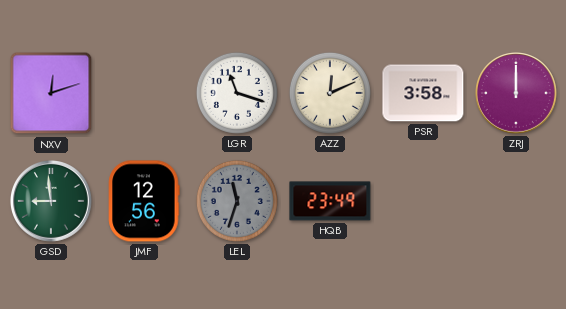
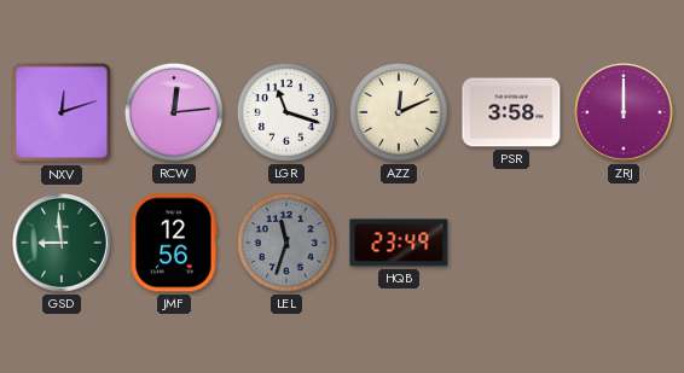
RCW: none -> 12:14 (174, 112)
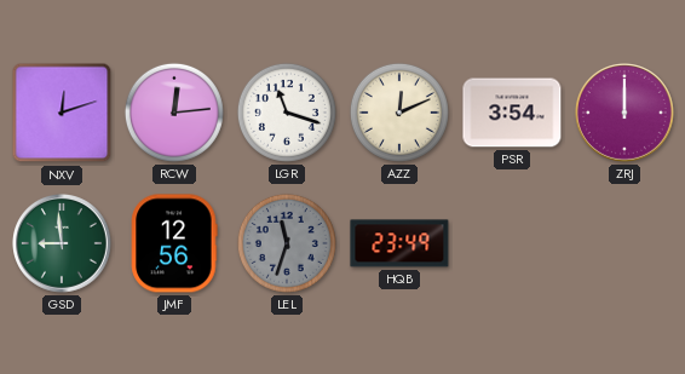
PSR: 3:58 -> 3:54 (512, 113)
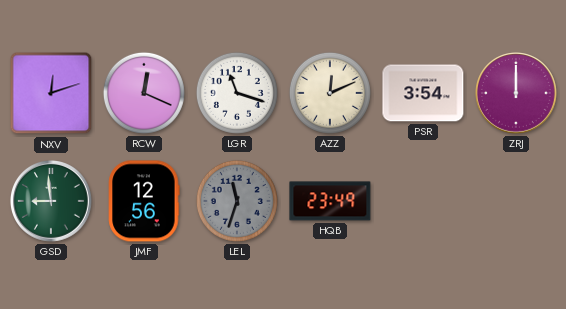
RCW: 12:14 -> 12:19 (144, 93)
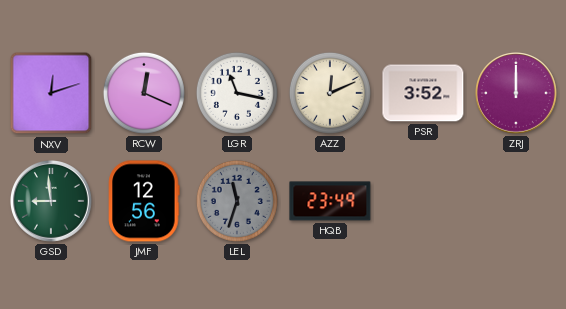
LGR: 11:18 -> 11:17 (237, 93)
PSR: 3:54 -> 3:52 (423, 93)
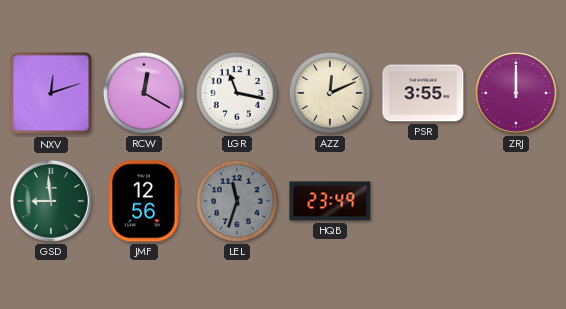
RCW: 12:19 -> 12:20 (144, 93)
PSR: 3:52 -> 3:55 (423, 93)
